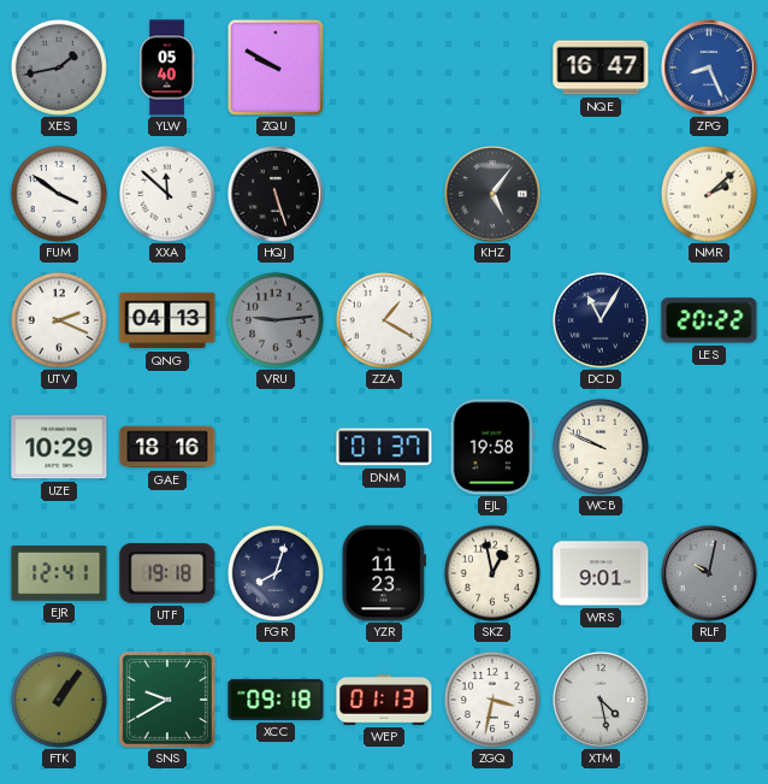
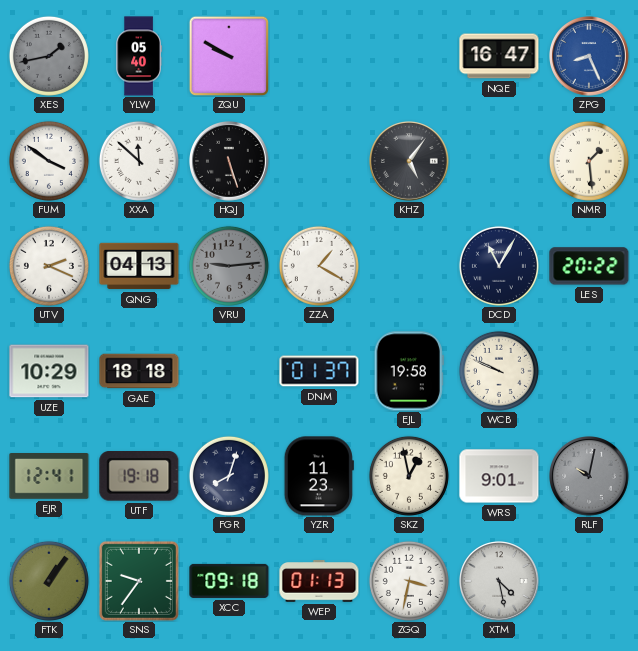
NMR: 2:08 -> 1:29 (589, 161)
GAE: 18:16 -> 18:18 (139, 371)
SNS: 9:40 -> 9:36 (139, 581)
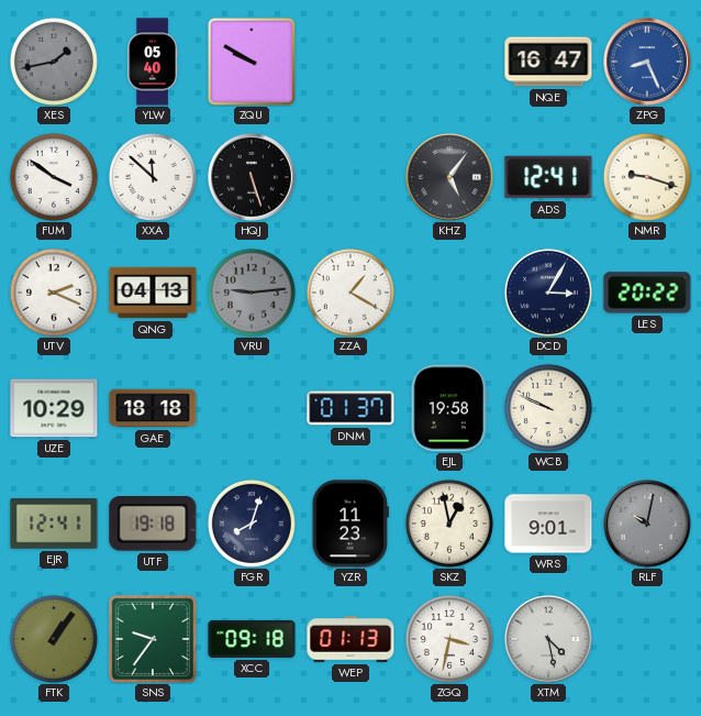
ADS: none -> 12:41 (548, 177)
NMR: 1:29 -> 9:18 (647, 177)
DCD: 11:05 -> 3:05 (548, 293)
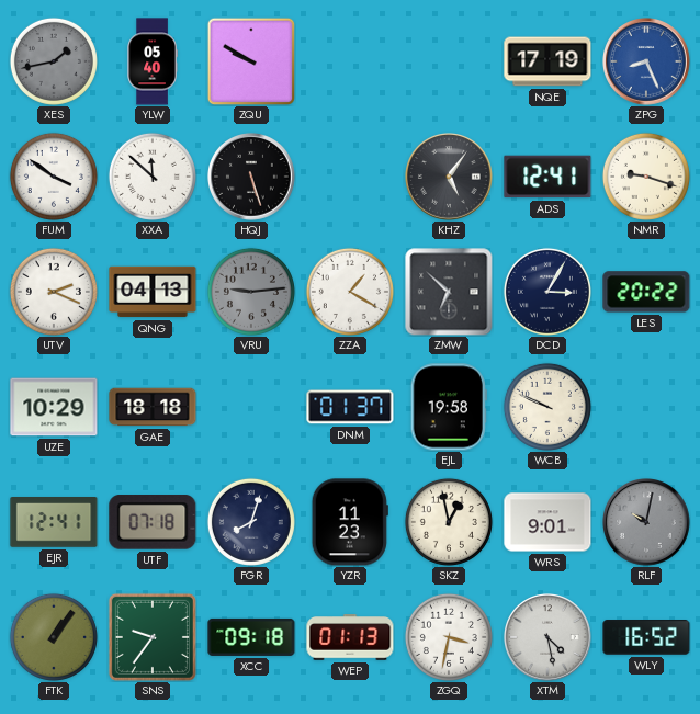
NQE: 16:47 -> 17:19 (547, 61)
ZMW: none -> 6:52 (449, 292)
UTF: 19:18 -> 07:18 (153, 523)
WLY: none -> 16:52 (646, 637)
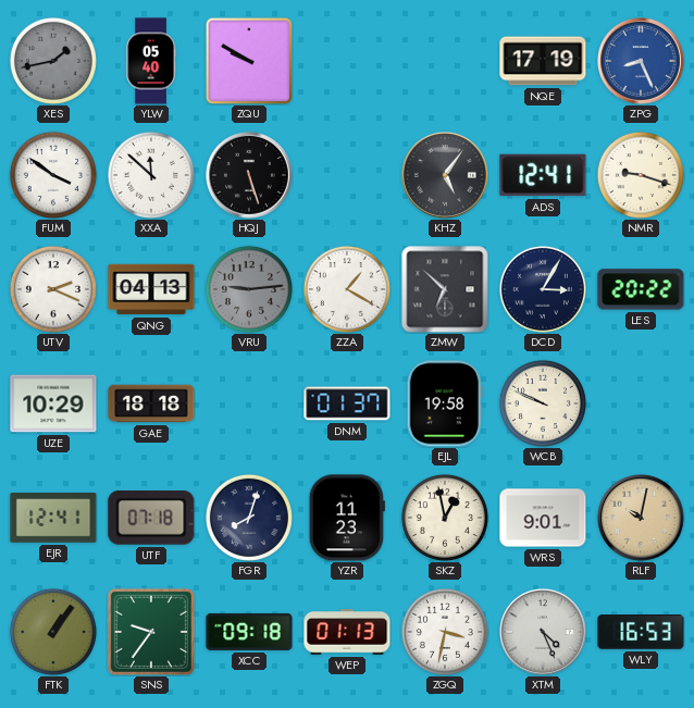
RLF dial: grey -> champagne (642, 519)
XTM: 4:28 -> 4:26 (544, 633)
WLY: 16:52 -> 16:53 (641, 632)
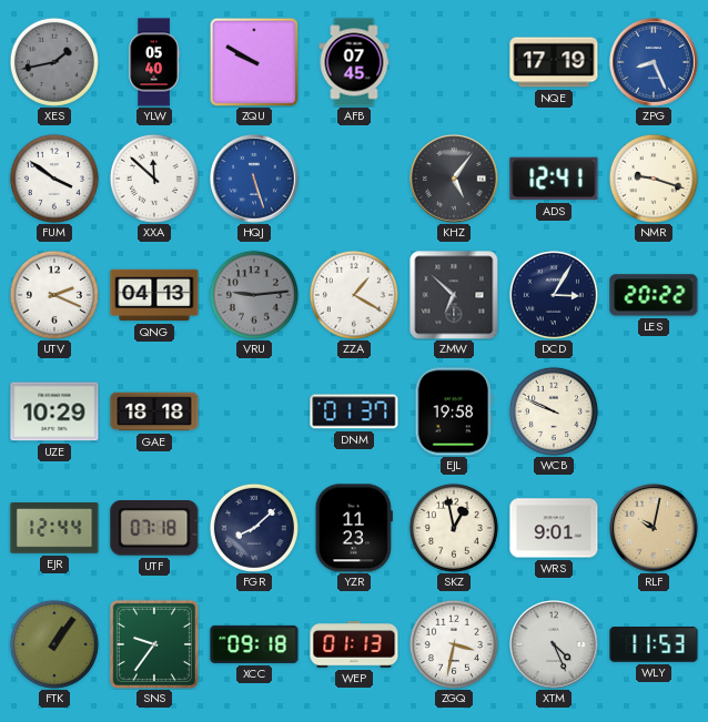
AFB: none -> 07:45 (354, 62)
HQJ dial: black -> blue (255, 180)
EJR: 12:41 -> 12:44 (54, 529)
FGR: 8:03 -> 8:08 (254, 528)
WLY: 16:53 -> 11:53 (654, 644)
